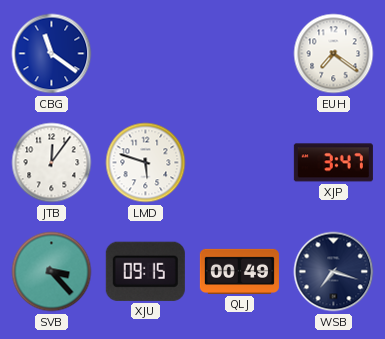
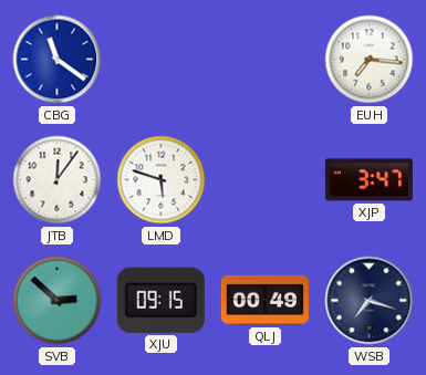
EUH: 7:21 -> 7:16 (370, 60)
SVB: 3:23 -> 2:52 (58, 301)
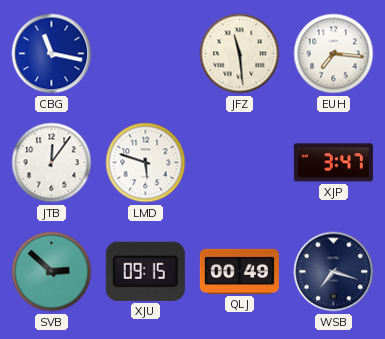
CBG: 11:21 -> 11:17 (52, 54)
JFZ: none -> 11:29 (240, 54)
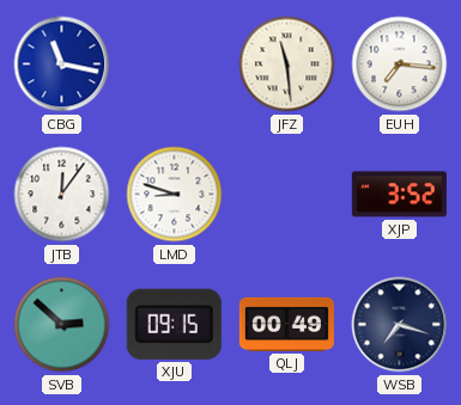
LMD: 5:48 -> 8:48 (175, 195)
XJP: 3:47 -> 3:52 (399, 195)
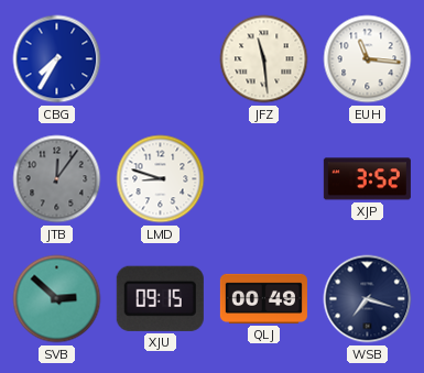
CBG: 11:17 -> 7:35 (57, 59)
EUH: 7:16 -> 11:16 (368, 59)
JTB dial: white -> grey (57, 179)
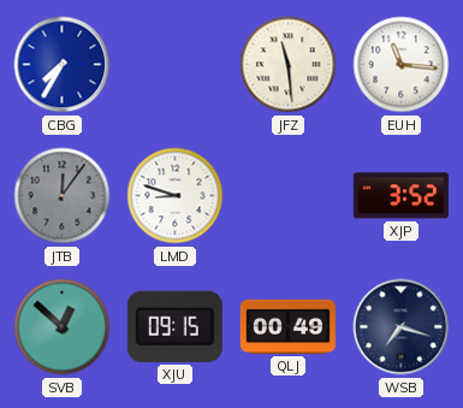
SVB: 2:52 -> 12:52 (63, 327)
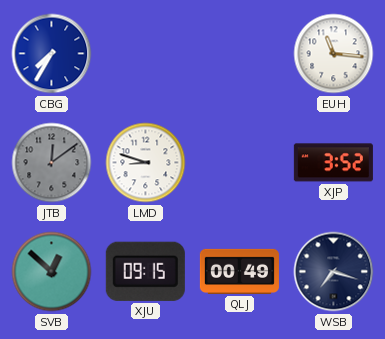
JFZ: 11:29 -> none (289, 65)
JTB: 12:06 -> 12:09 (52, 163)
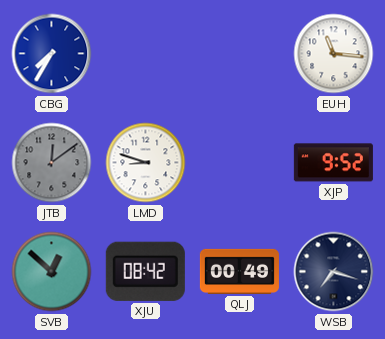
XJP: 3:52 -> 9:52 (333, 163)
XJU: 09:15 -> 08:42 (145, 271)
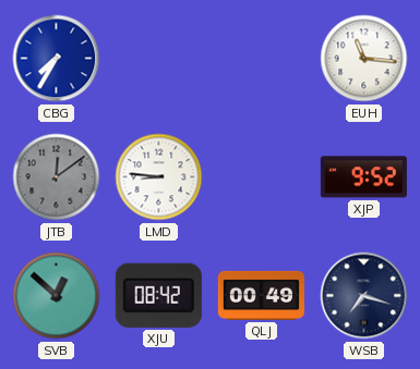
LMD: 8:48 -> 8:46 (159, 177)
